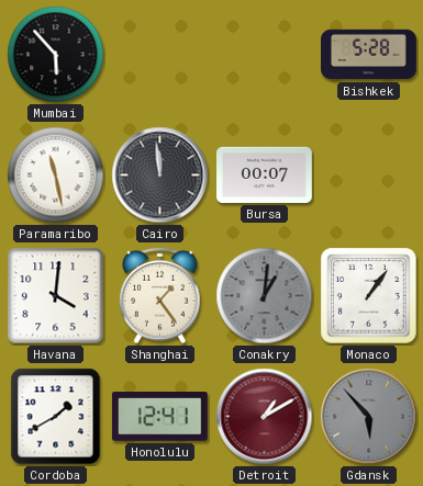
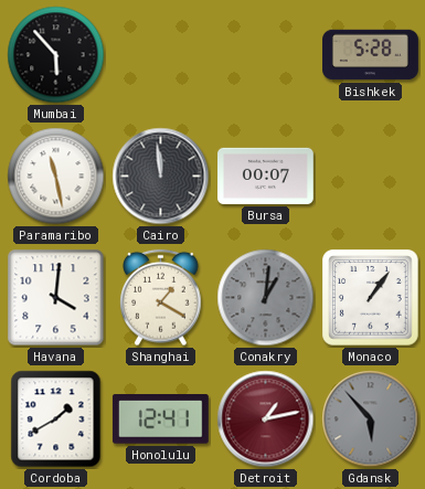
Shanghai: 1:24 -> 1:20 (161, 298)
Detroit: 1:10 -> 1:13 (266, 419)
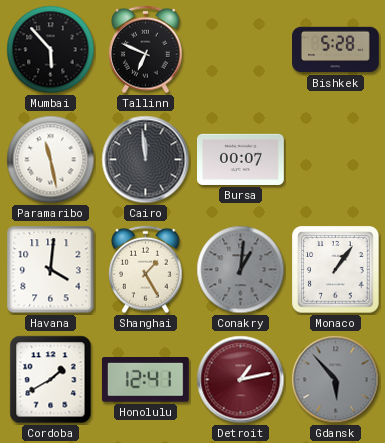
Tallinn: none -> 6:49 (146, 50)
Shanghai: 1:20 -> 1:25 (146, 270)
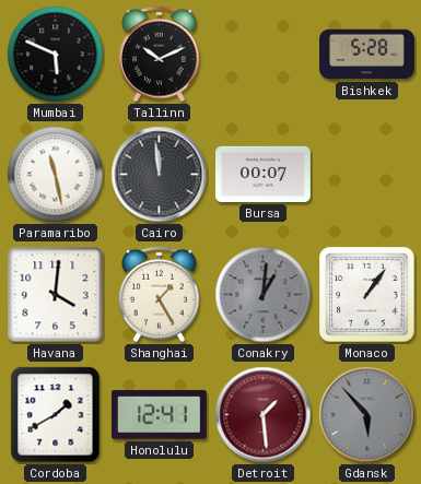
Mumbai: 5:53 -> 5:49 (56, 55)
Tallinn: 6:49 -> 10:11 (160, 55)
Detroit: 1:13 -> 1:29 (264, 415)
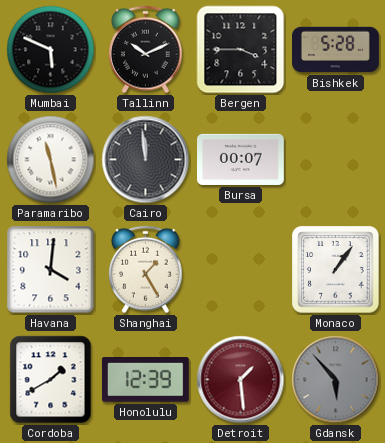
Bergen: none -> 3:45 (241, 50)
Conakry: 1:01 -> none (264, 295)
Honolulu: 12:41 -> 12:39 (145, 380)
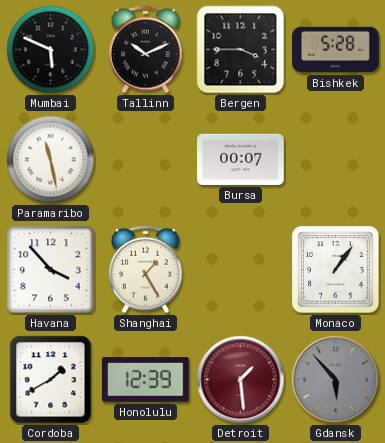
Cairo: 11:59 -> none (146, 160)
Havana: 4:01 -> 3:53 (51, 270)
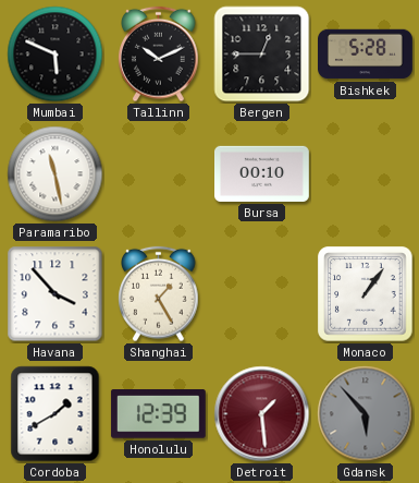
Bergen: 3:45 -> 12:45 (262, 55)
Bursa: 00:07 -> 00:10 (262, 173)
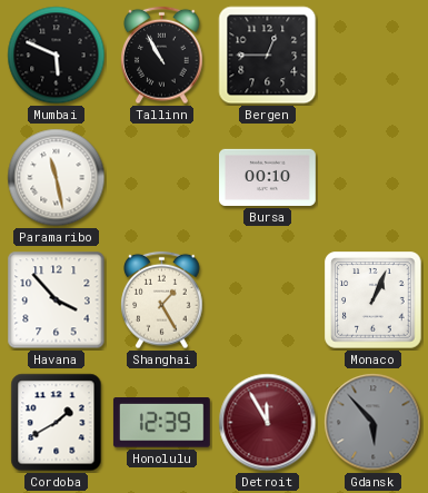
Tallinn: 10:11 -> 10:55 (162, 56)
Bishkek: 5:28 -> none (366, 55)
Monaco: 1:06 -> 1:04 (374, 300)
Detroit: 1:29 -> 11:55 (268, 423)
